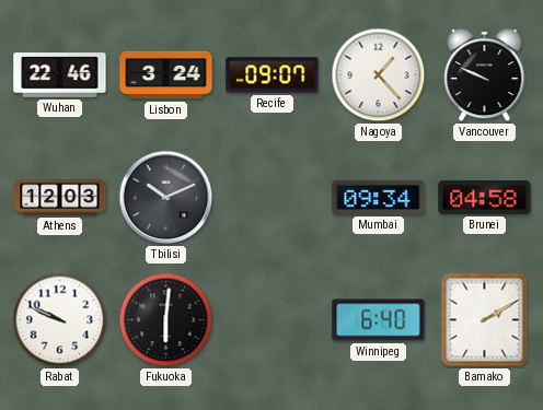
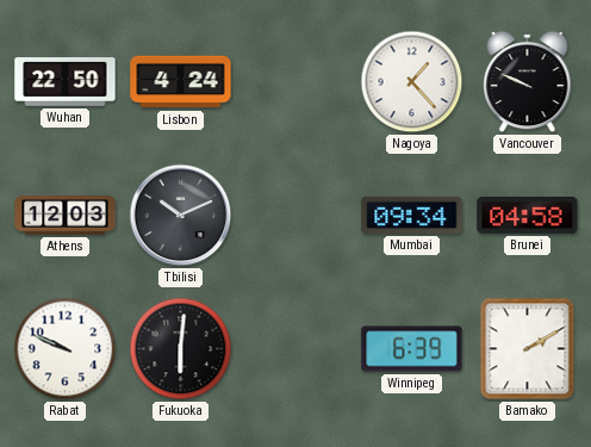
Wuhan: 22:46 -> 22:50 (66, 82)
Lisbon: 3:24 -> 4:24 (181, 82)
Recife: 09:07 -> none (273, 75)
Winnipeg: 6:40 -> 6:39 (412, 349)
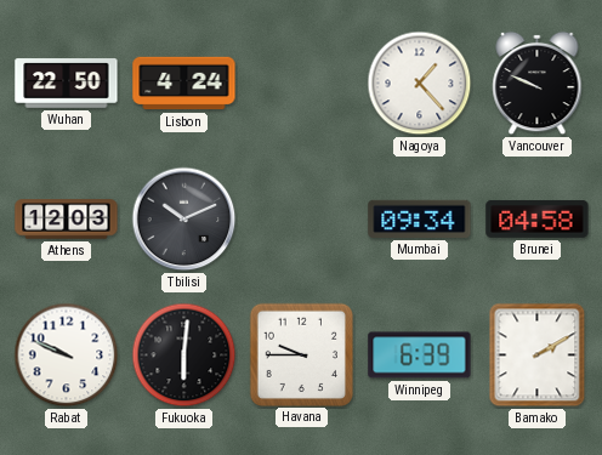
Havana: none -> 9:45 (301, 354)
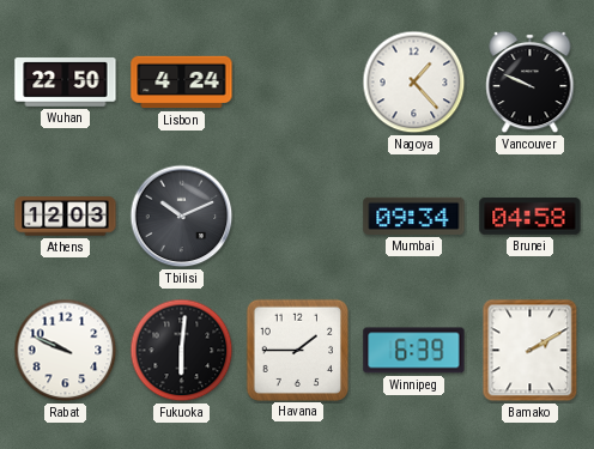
Havana: 9:45 -> 1:45 (297, 350)
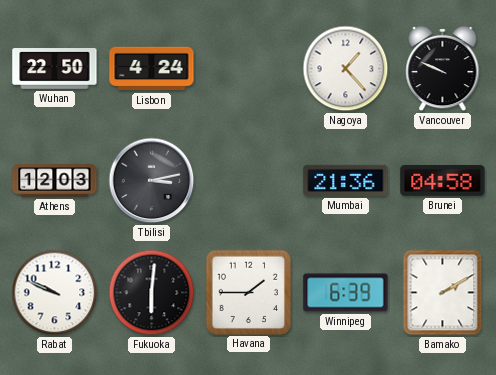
Tbilisi: 10:11 -> 3:13 (152, 181)
Mumbai: 09:34 -> 21:36 (346, 180)
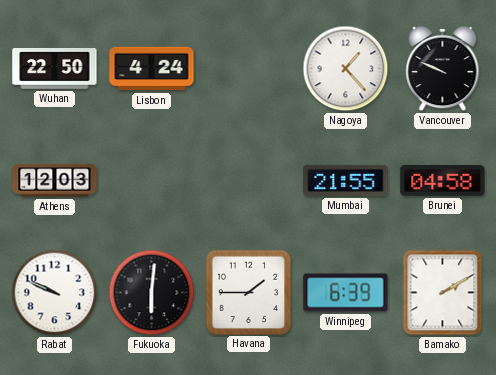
Tbilisi: 3:13 -> none (152, 181)
Mumbai: 21:36 -> 21:55 (346, 180)
